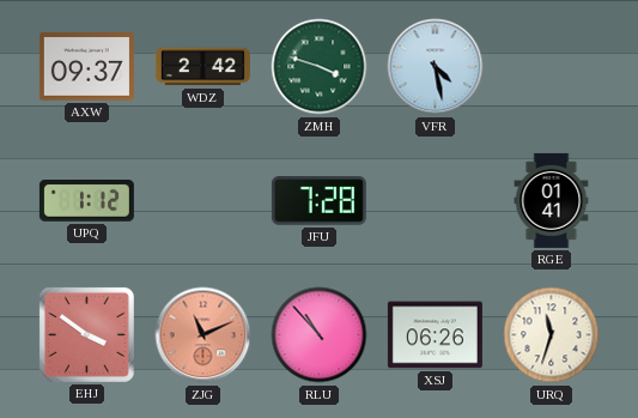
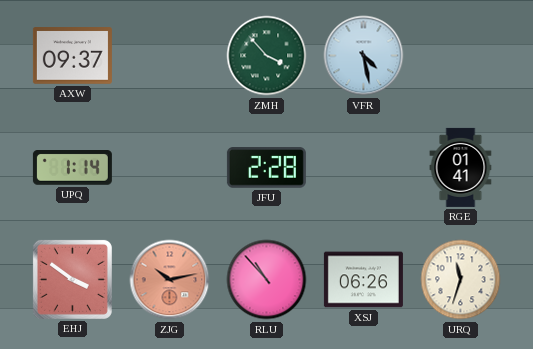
WDZ: 2:42 -> none (202, 67)
ZMH: 3:48 -> 3:53 (267, 56)
UPQ: 1:12 -> 1:14 (72, 168)
JFU: 7:28 -> 2:28 (266, 168)
ZJG: 11:11 -> 10:13 (170, 280)
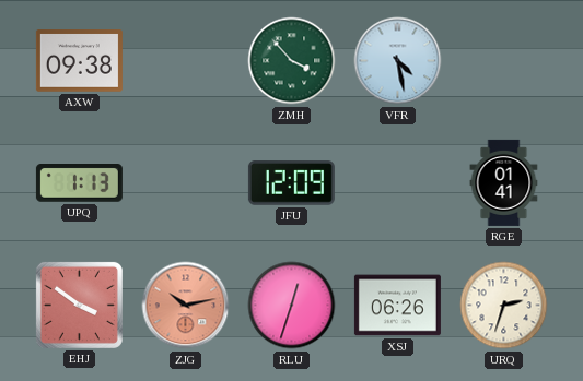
AXW: 09:37 -> 09:38 (79, 61)
UPQ: 1:14 -> 1:13 (79, 183)
JFU: 2:28 -> 12:09 (291, 183)
RLU: 10:53 -> 12:33 (292, 306)
URQ: 11:33 -> 2:33 (504, 306)
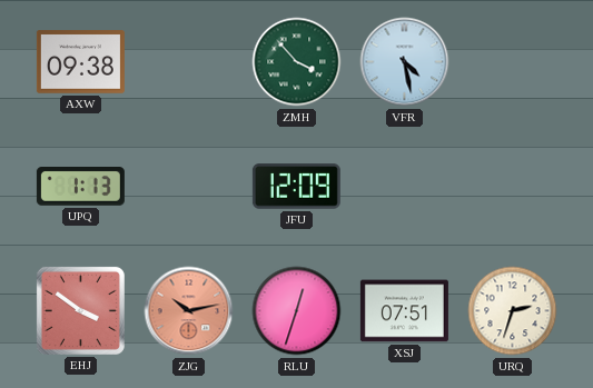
RGE: 01:41 -> none (504, 182)
XSJ: 06:26 -> 07:51 (404, 311)
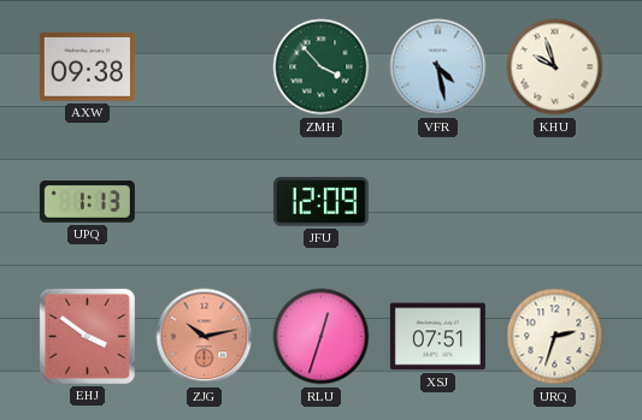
KHU: none -> 9:57 (555, 67)
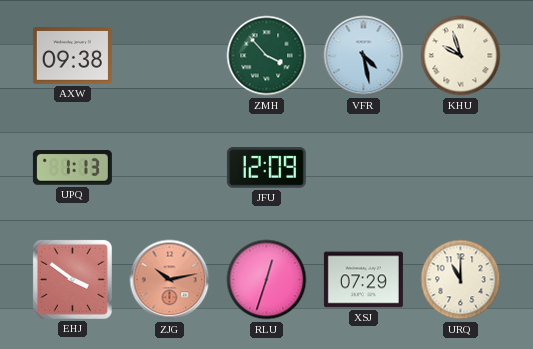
XSJ: 07:51 -> 07:29 (363, 280)
URQ: 2:33 -> 11:00 (461, 280)
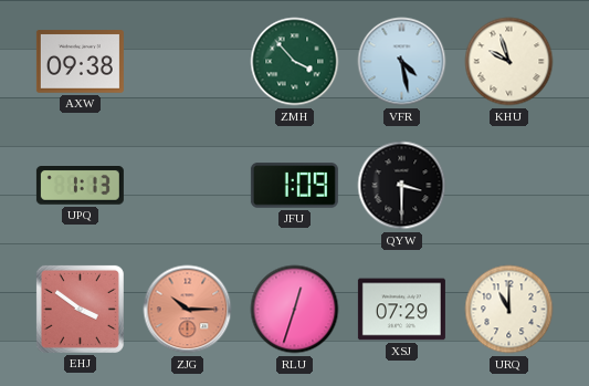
JFU: 12:09 -> 1:09 (294, 186)
QYW: none -> 3:30 (402, 186)
ZJG: 10:13 -> 10:15 (188, 310)
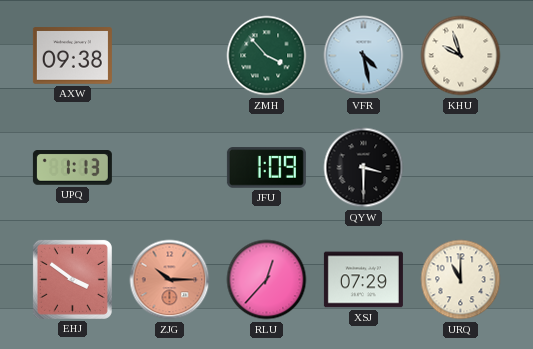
RLU: 12:33 -> 12:37 (267, 280)
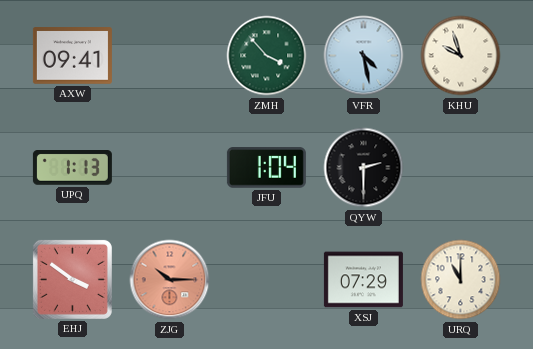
AXW: 09:38 -> 09:41 (72, 56)
JFU: 1:09 -> 1:04 (266, 168)
QYW: 3:30 -> 2:30 (364, 168)
RLU: 12:37 -> none (267, 280)
